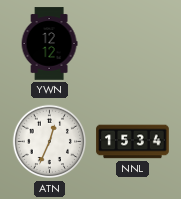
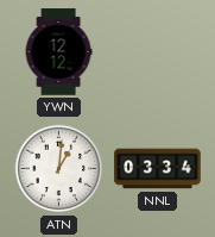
ATN: 12:34 -> 1:01 (59, 169)
NNL: 15:34 -> 03:34 (158, 169)
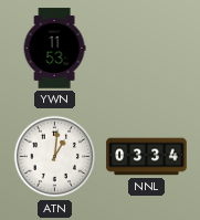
YWN: 12:12 -> 11:53 (54, 49)
